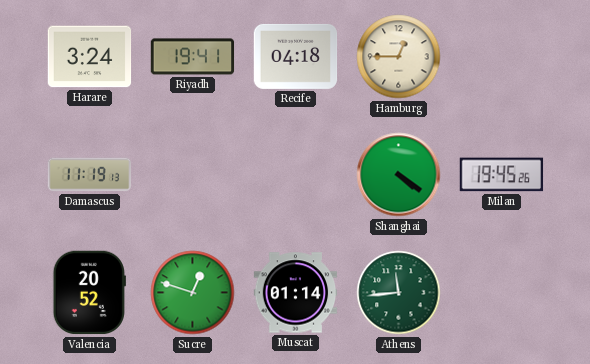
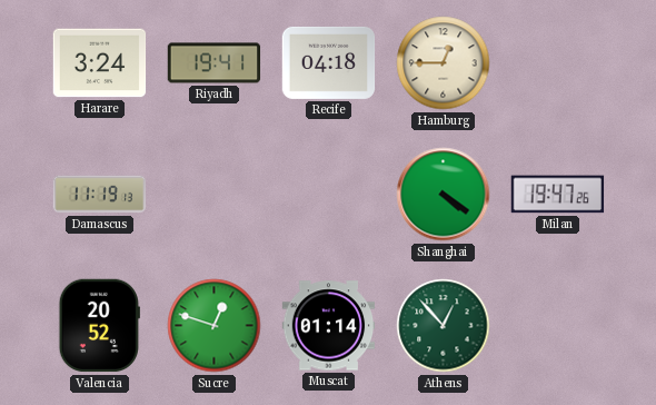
Milan: 19:45 -> 19:47 (558, 195)
Athens: 11:44 -> 12:53 (444, 326)
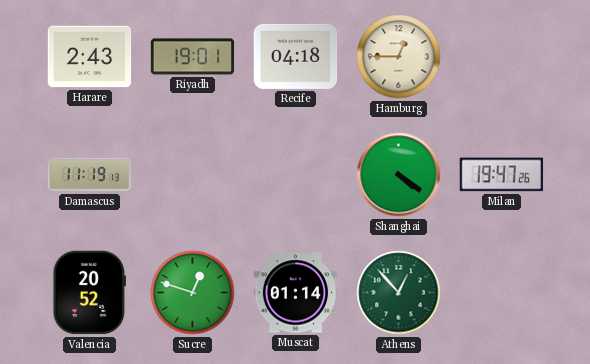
Harare: 3:24 -> 2:43 (90, 57)
Riyadh: 19:41 -> 19:01 (193, 57)
